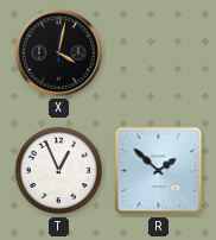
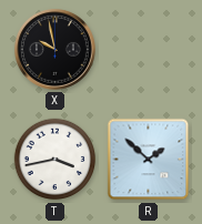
X: 4:02 -> 9:58 (55, 50)
T: 12:56 -> 3:43 (55, 160)
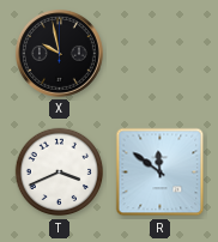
T: 3:43 -> 3:41 (60, 173)
R: 1:52 -> 11:51 (161, 173)
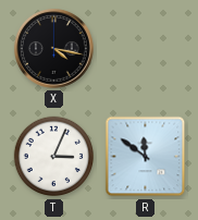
X: 9:58 -> 4:17 (54, 49)
T: 3:41 -> 3:04 (54, 157)
